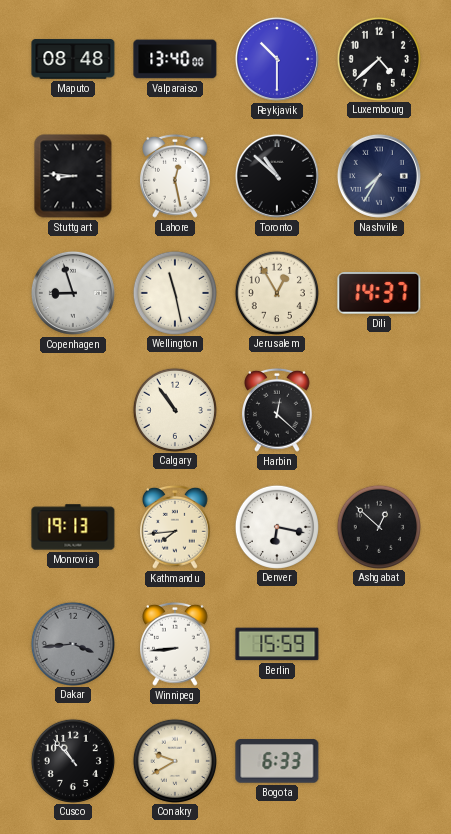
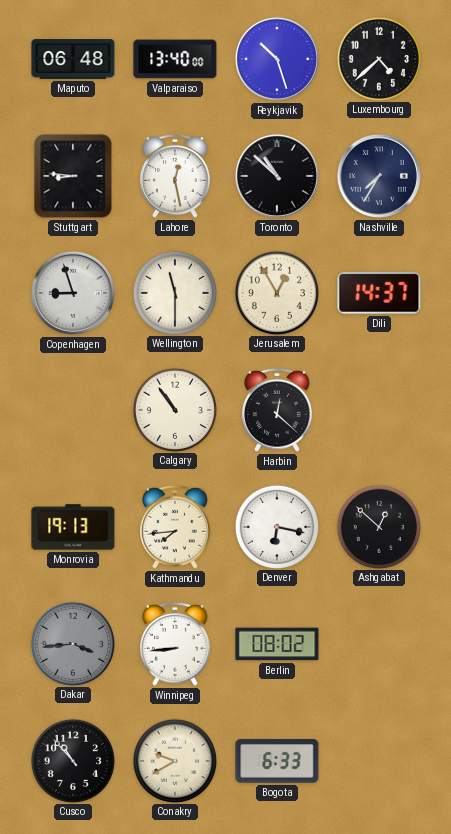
Maputo: 08:48 -> 06:48 (73, 59)
Reykjavik: 10:30 -> 10:27 (277, 59)
Wellington: 11:28 -> 11:30 (174, 292)
Berlin: 15:59 -> 08:02 (277, 644)
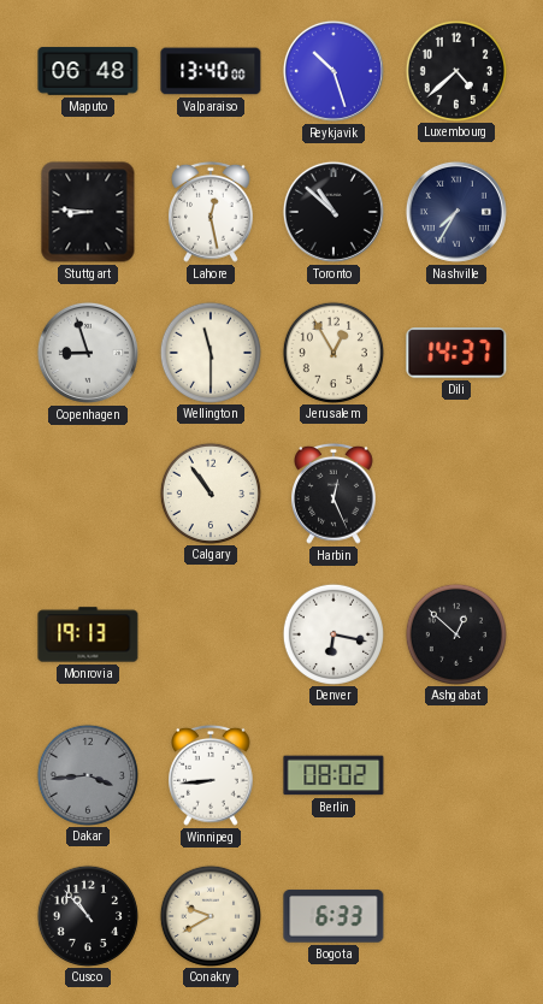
Harbin: 12:22 -> 12:26 (335, 494)
Kathmandu: 7:44 -> none (176, 527)
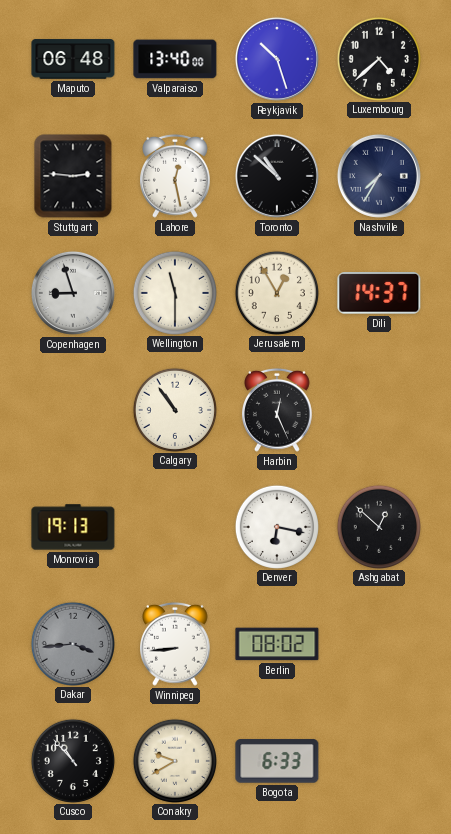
Stuttgart: 8:46 -> 2:46 (73, 176)
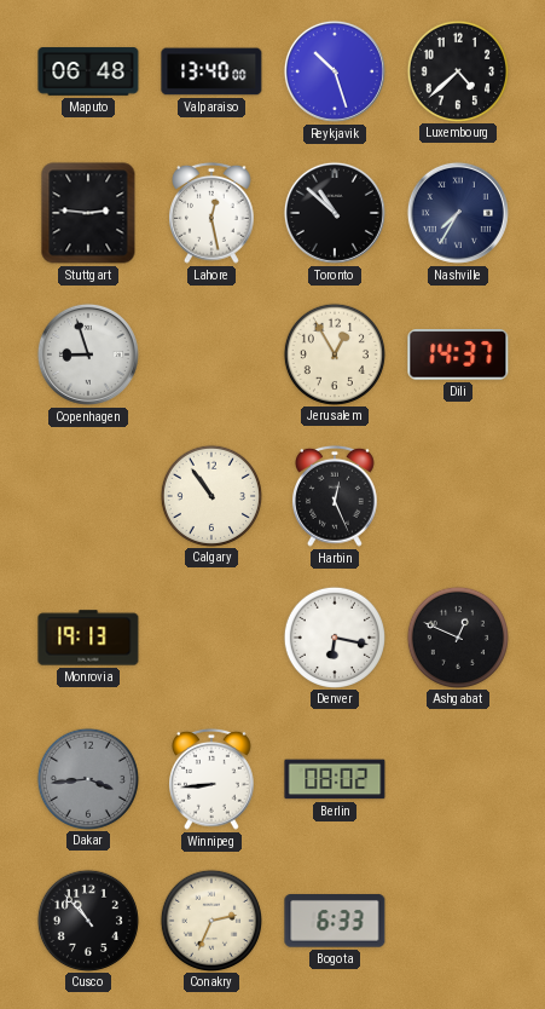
Wellington: 11:30 -> none (174, 292)
Ashgabat: 12:52 -> 12:49 (457, 636)
Conakry: 9:40 -> 2:34 (210, 919)
